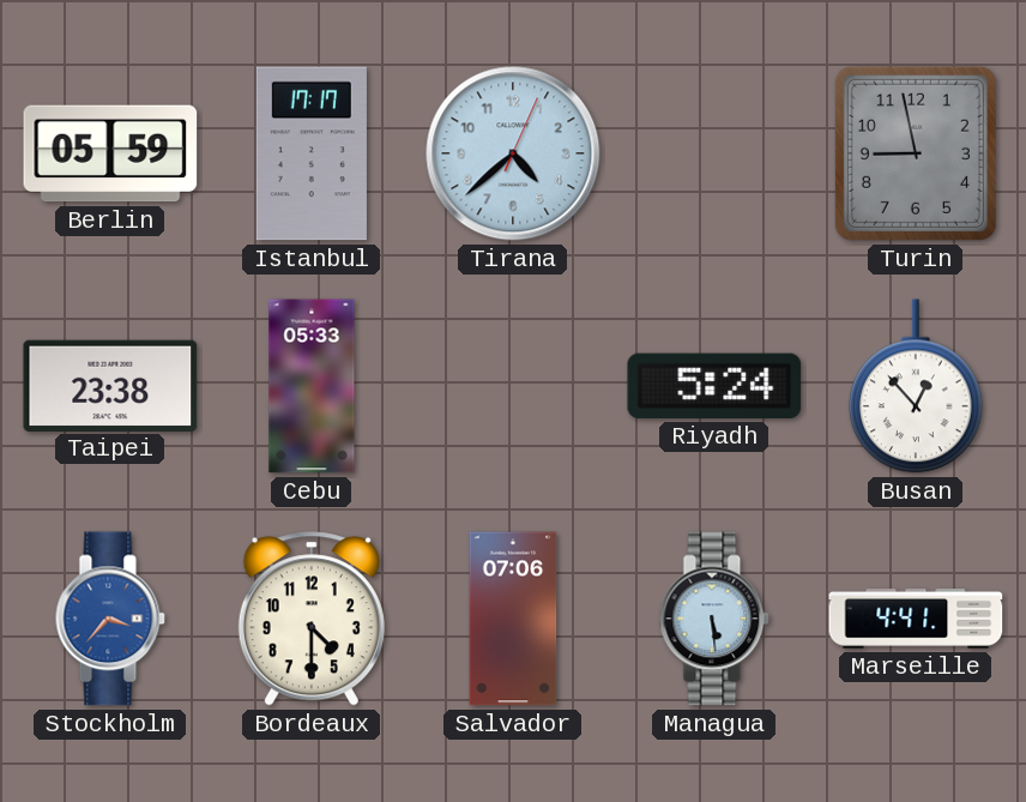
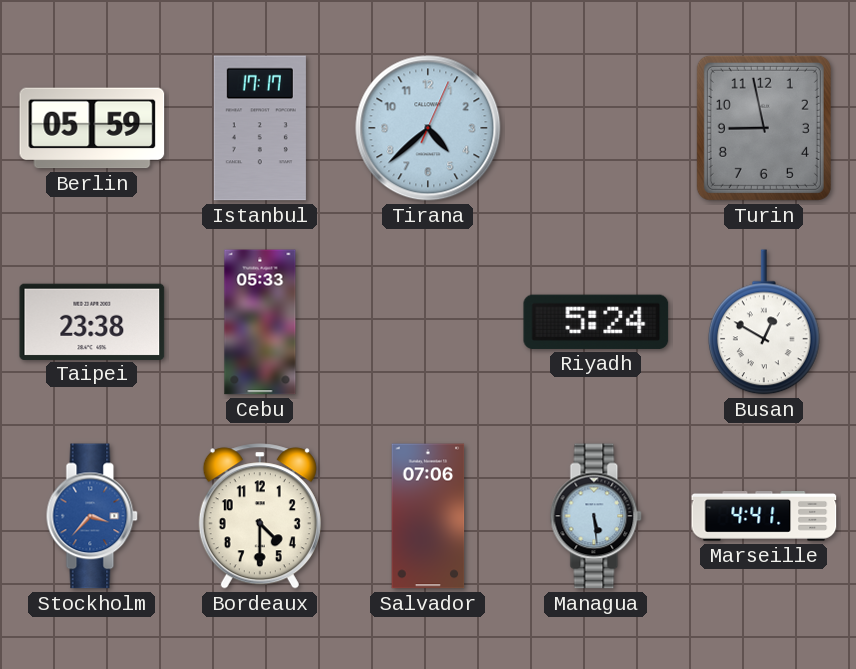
Busan: 12:53 -> 12:50 (764, 322)
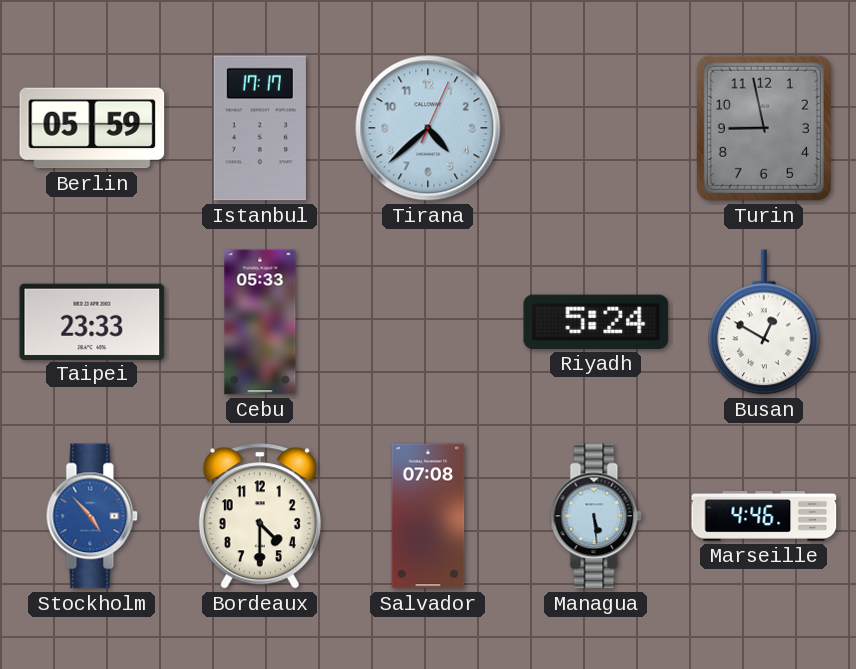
Taipei: 23:38 -> 23:33 (92, 321)
Stockholm: 3:37 -> 4:53 (92, 516)
Salvador: 07:06 -> 07:08 (428, 516)
Marseille: 4:41 -> 4:46 (764, 517)
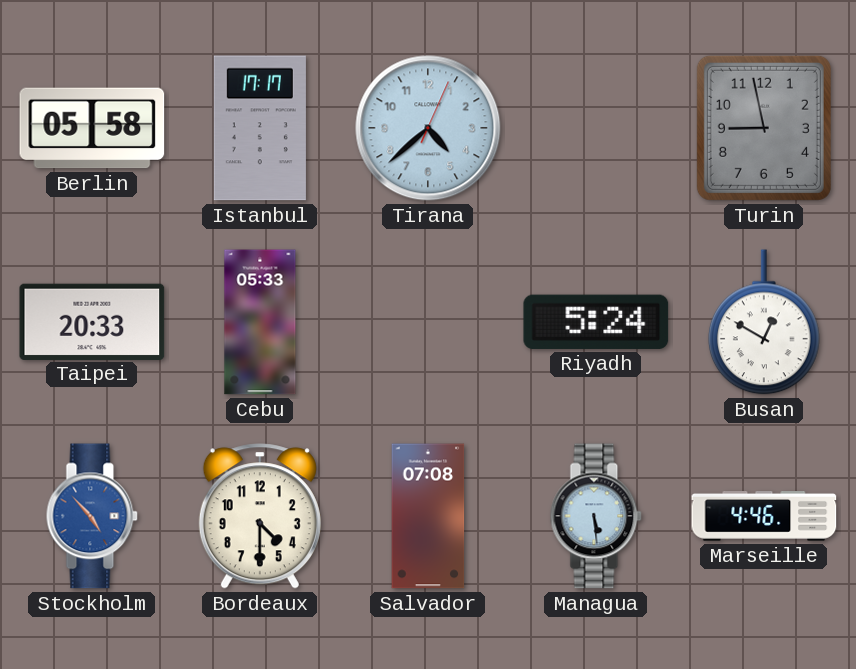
Berlin: 05:59 -> 05:58 (92, 128)
Taipei: 23:33 -> 20:33 (92, 321)
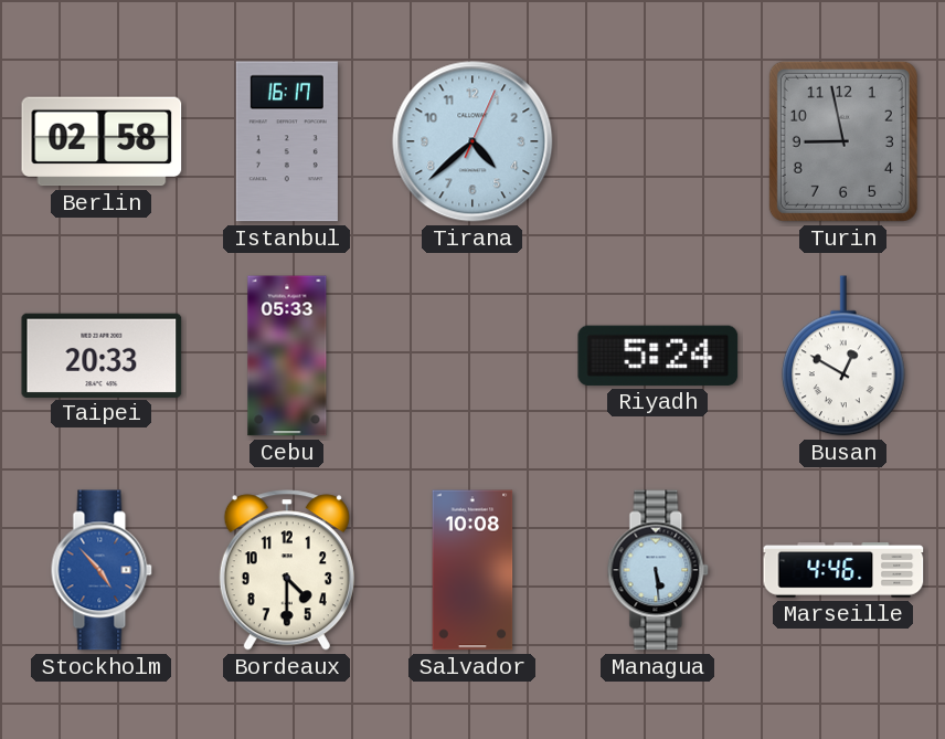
Berlin: 05:58 -> 02:58 (102, 141)
Istanbul: 17:17 -> 16:17 (287, 141)
Salvador: 07:08 -> 10:08 (473, 570)
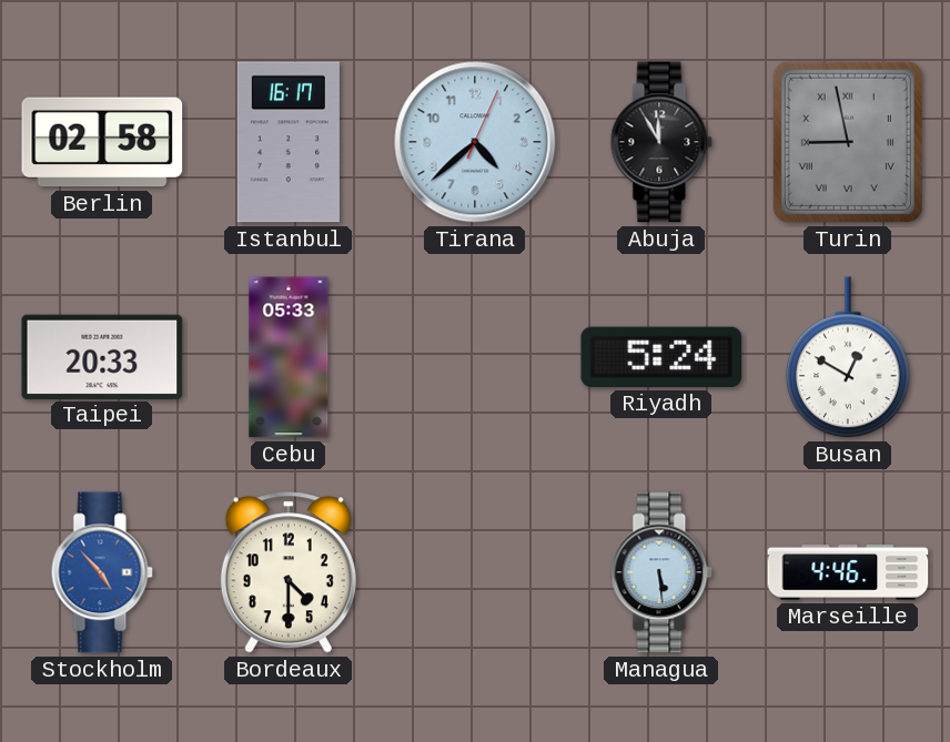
Abuja: none -> 11:55 (661, 142)
Turin numerals: Arabic -> Roman (848, 142)
Salvador: 10:08 -> none (473, 570)
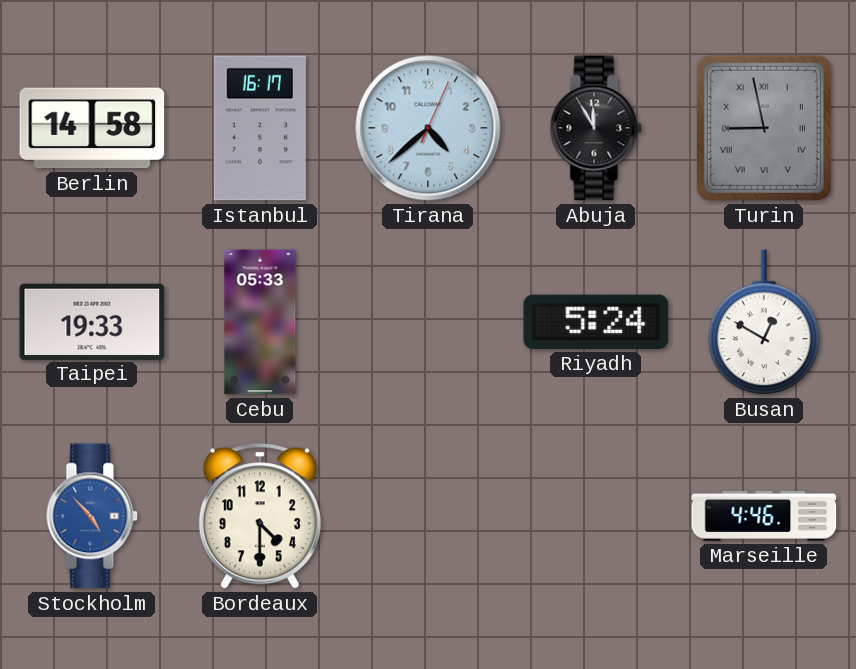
Berlin: 02:58 -> 14:58 (92, 128)
Taipei: 20:33 -> 19:33 (92, 321)
Managua: 5:29 -> none (661, 572)
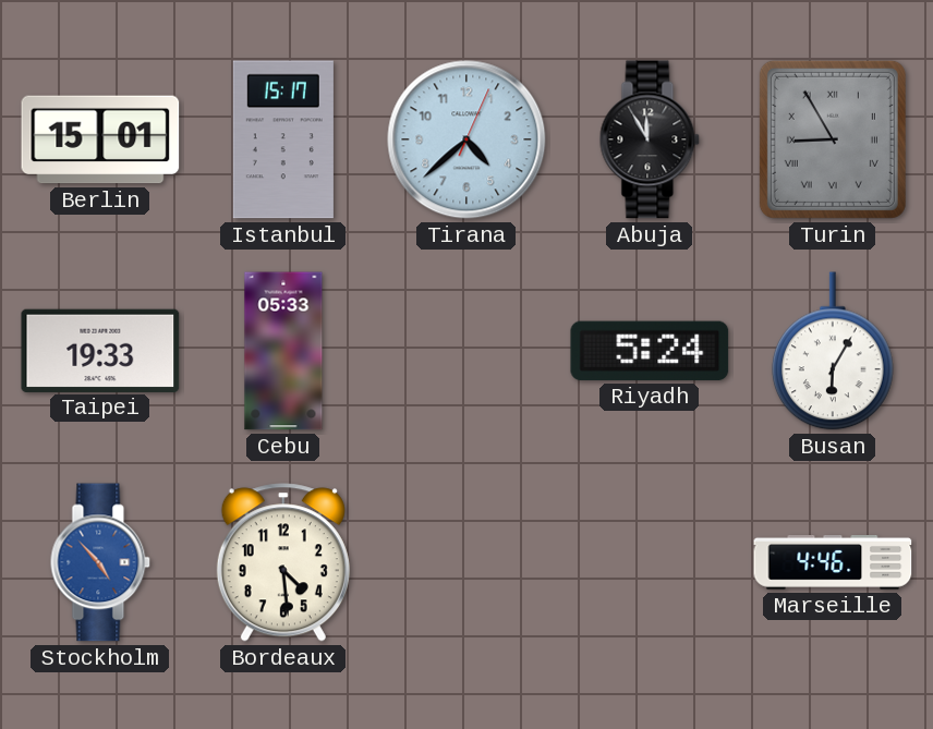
Berlin: 14:58 -> 15:01 (100, 139)
Istanbul: 16:17 -> 15:17 (283, 139)
Turin: 8:58 -> 8:55 (833, 139)
Busan: 12:50 -> 6:05 (833, 351)
Bordeaux: 4:30 -> 4:29 (283, 562)
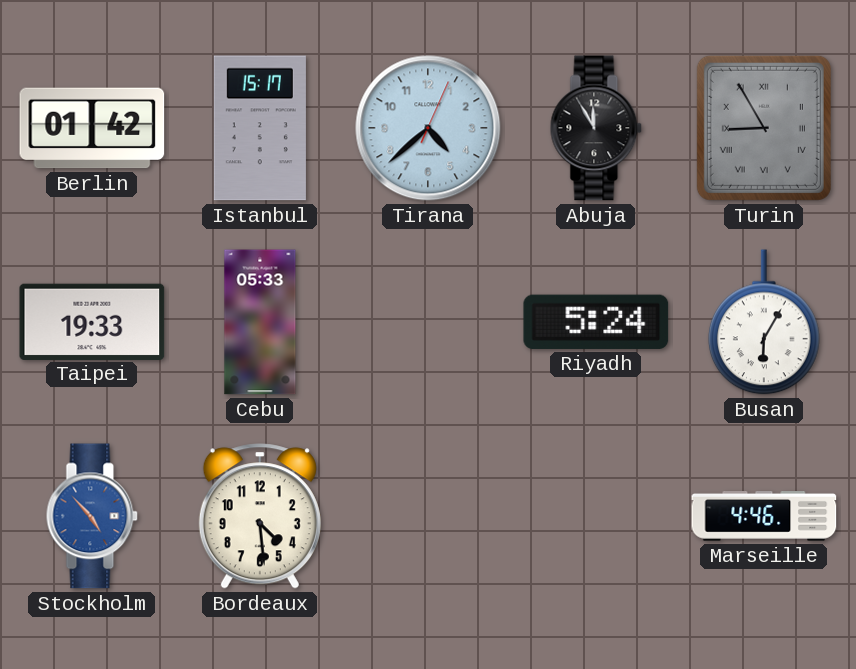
Berlin: 15:01 -> 01:42 (92, 128)
